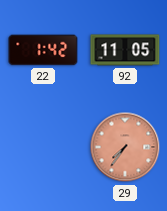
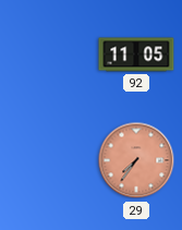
22: 1:42 -> none (43, 50)
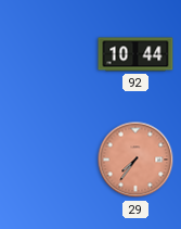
92: 11:05 -> 10:44 (135, 54)
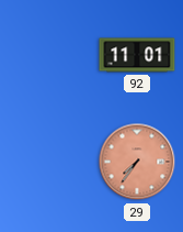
92: 10:44 -> 11:01 (137, 55)
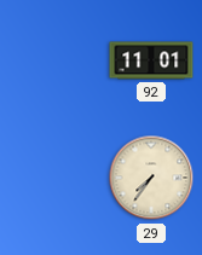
29 dial: salmon -> cream (151, 178)
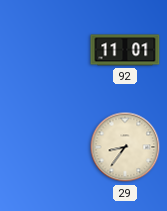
29: 7:36 -> 8:36 (125, 147)
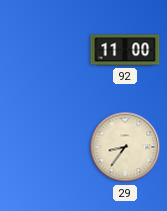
92: 11:01 -> 11:00 (125, 50)
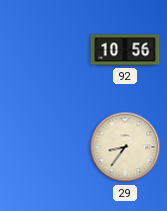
92: 11:00 -> 10:56 (125, 50)
